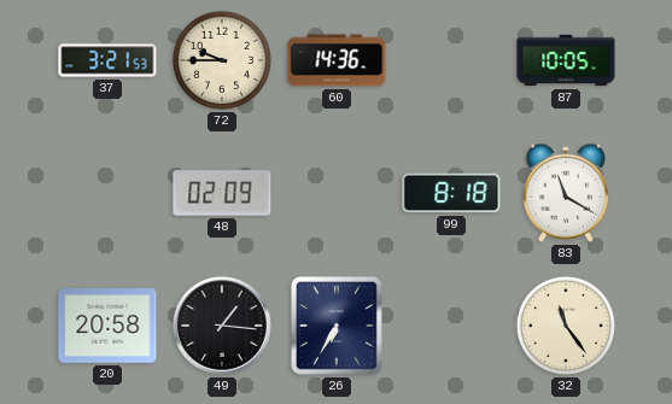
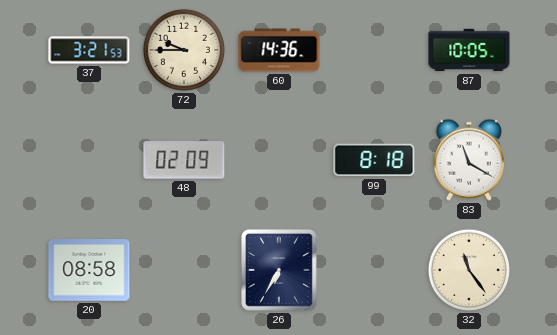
20: 20:58 -> 08:58 (89, 271)
49: 1:16 -> none (222, 326)
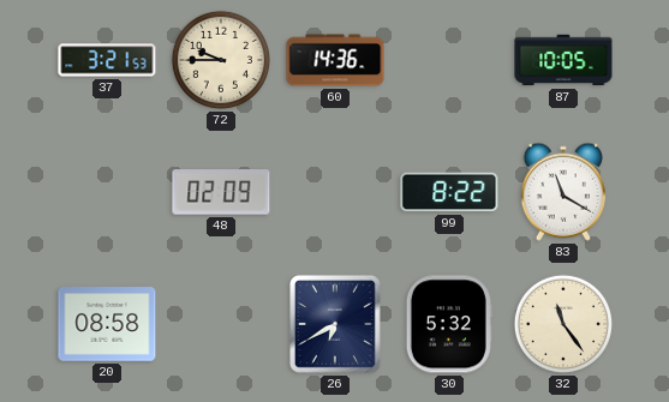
99: 8:18 -> 8:22 (449, 192)
26: 6:35 -> 6:40 (336, 325)
30: none -> 5:32 (449, 324)
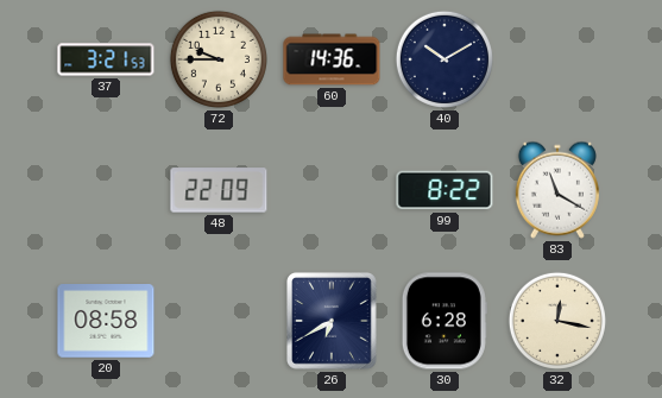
40: none -> 10:10 (445, 59)
87: 10:05 -> none (563, 60)
48: 02:09 -> 22:09 (219, 190)
30: 5:32 -> 6:28 (445, 321)
32: 11:24 -> 12:17 (557, 321)
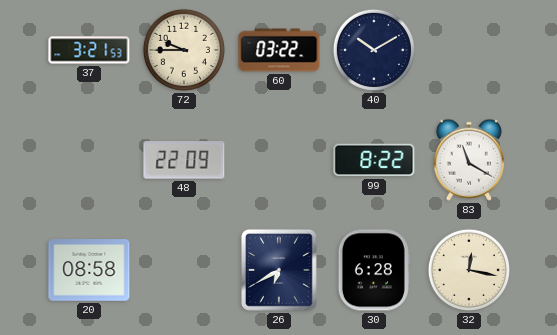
60: 14:36 -> 03:22 (279, 50)
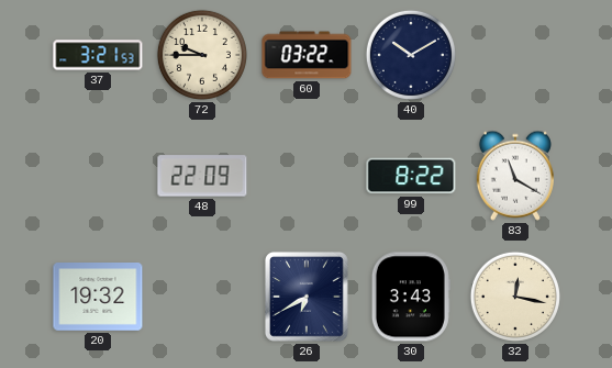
20: 08:58 -> 19:32 (98, 298)
30: 6:28 -> 3:43 (411, 297)
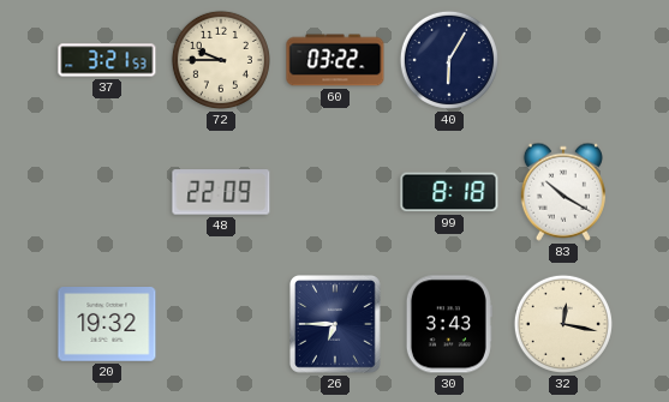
40: 10:10 -> 6:05 (449, 60)
99: 8:22 -> 8:18 (449, 192)
83: 11:20 -> 10:20 (563, 192)
26: 6:40 -> 6:45 (336, 325)
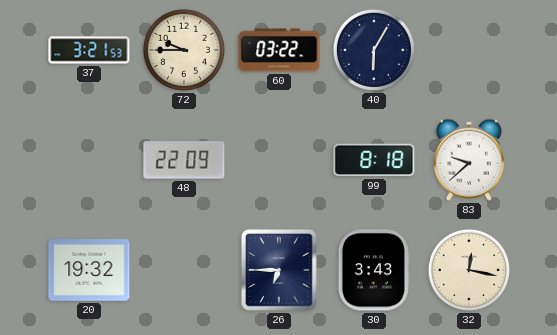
83: 10:20 -> 9:38 (469, 160)
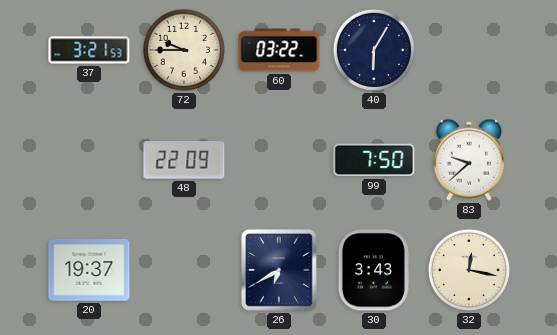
99: 8:18 -> 7:50 (374, 160)
20: 19:32 -> 19:37 (89, 271)
26: 6:45 -> 6:40 (280, 271)
